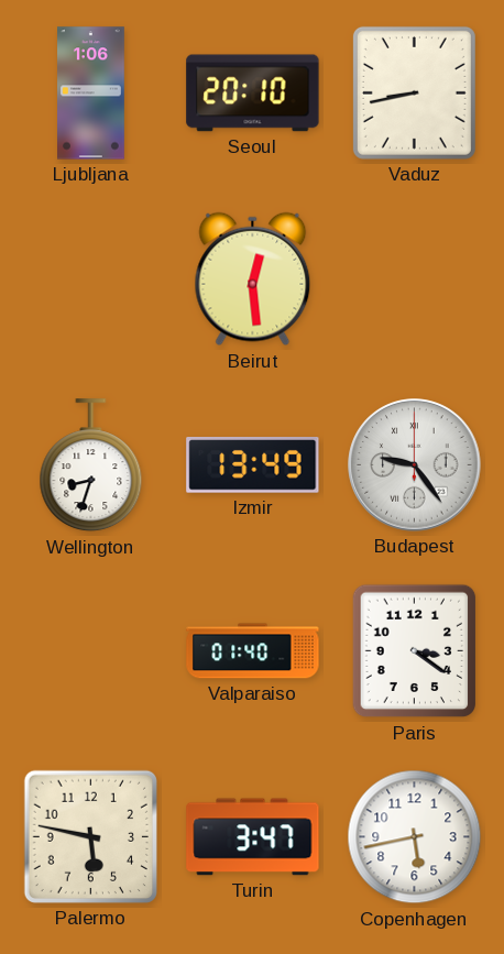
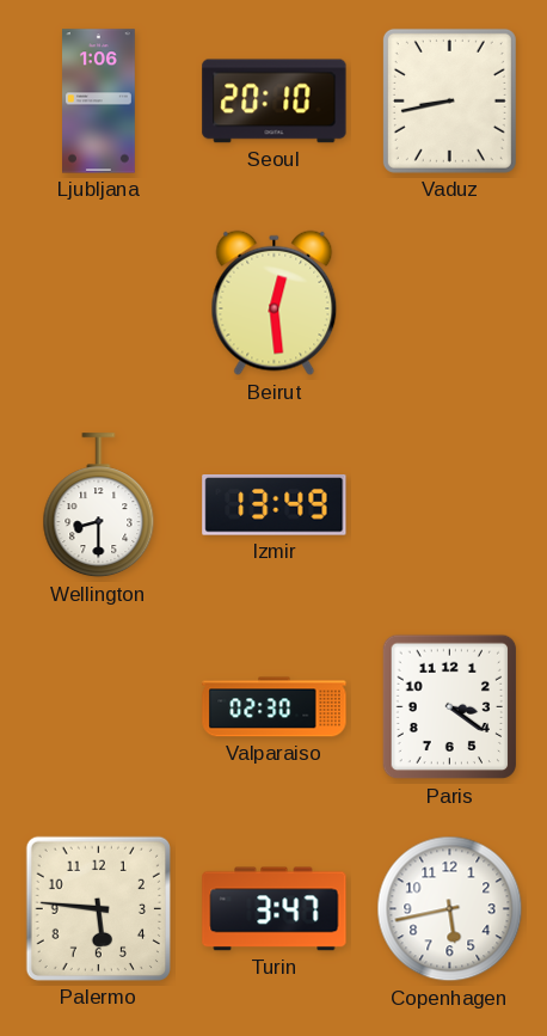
Wellington: 8:33 -> 8:30 (99, 505)
Budapest: 9:24 -> none (415, 465)
Valparaiso: 01:40 -> 02:30 (275, 707)
Palermo: 5:47 -> 5:46 (98, 908)
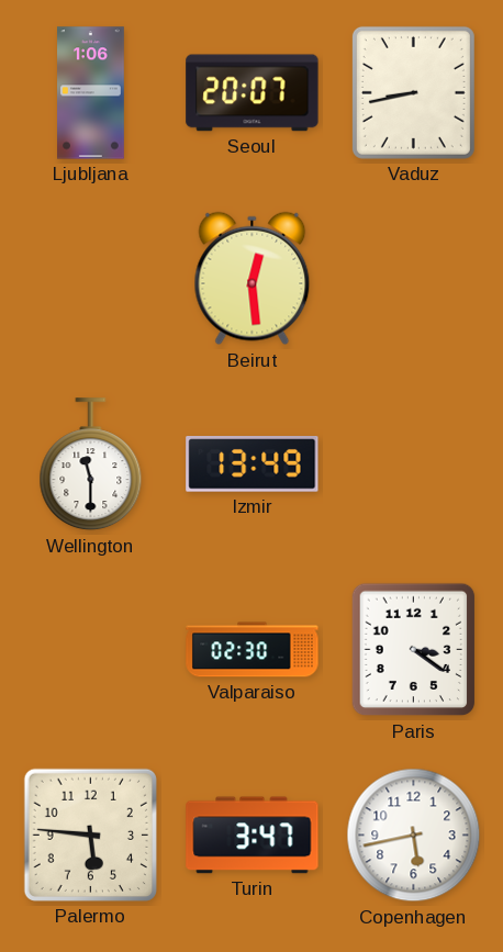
Seoul: 20:10 -> 20:07 (253, 93)
Wellington: 8:30 -> 11:30 (91, 464)
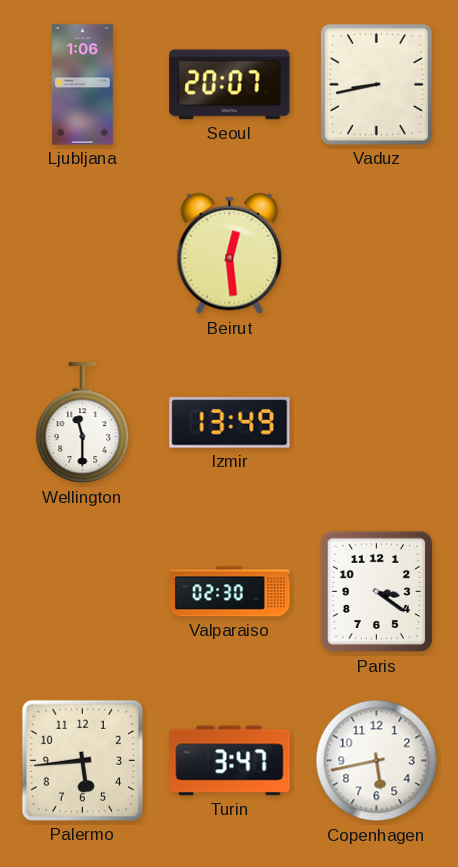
Palermo: 5:46 -> 5:44 (82, 760)
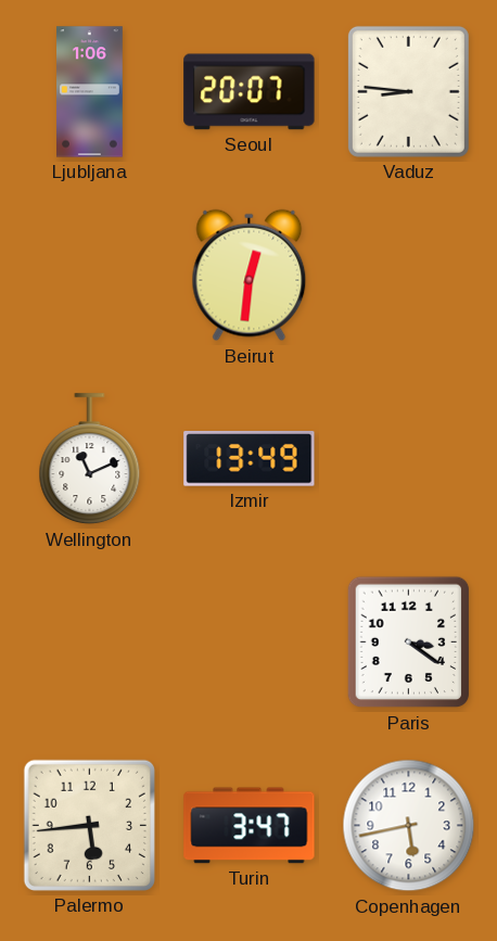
Vaduz: 8:43 -> 8:46 (408, 91)
Beirut: 12:29 -> 12:31 (250, 276)
Wellington: 11:30 -> 11:11 (90, 459)
Valparaiso: 02:30 -> none (230, 592)
